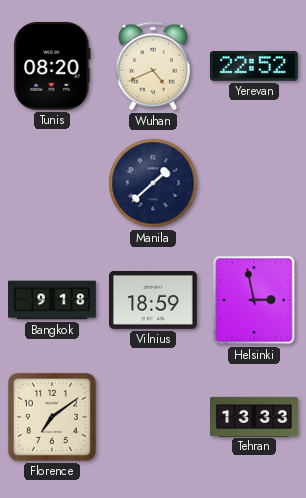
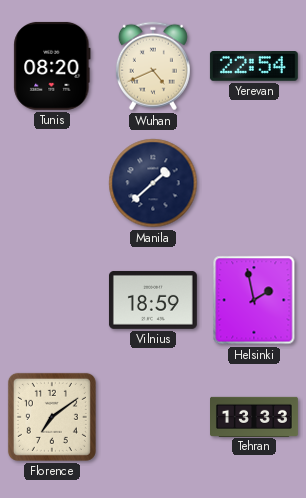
Yerevan: 22:52 -> 22:54 (254, 67)
Bangkok: 9:18 -> none (53, 300)
Helsinki: 2:58 -> 1:58 (254, 300)
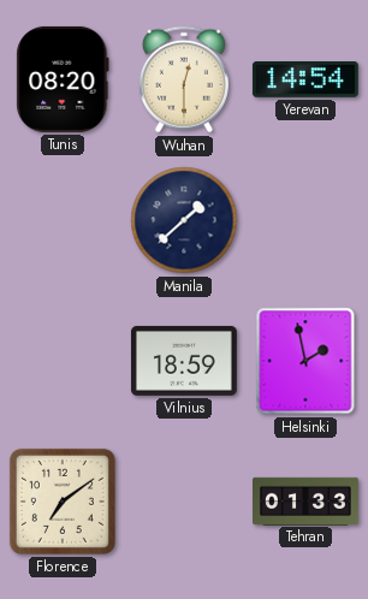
Wuhan: 4:41 -> 12:30 (184, 79)
Yerevan: 22:54 -> 14:54 (305, 81)
Tehran: 13:33 -> 01:33 (307, 500)
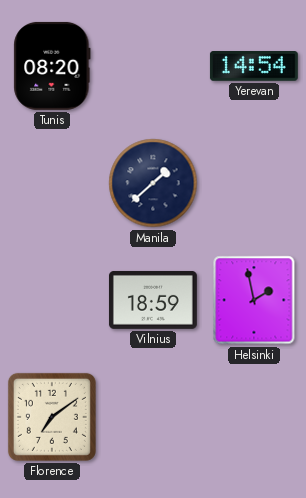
Wuhan: 12:30 -> none (184, 79)
Tehran: 01:33 -> none (307, 500)
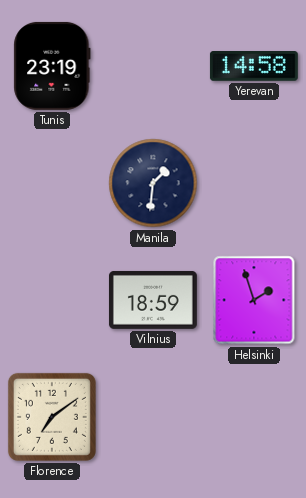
Tunis: 08:20 -> 23:19 (52, 66)
Yerevan: 14:54 -> 14:58 (254, 67)
Manila: 1:38 -> 1:31 (153, 183)
Helsinki: 1:58 -> 1:57 (254, 300)
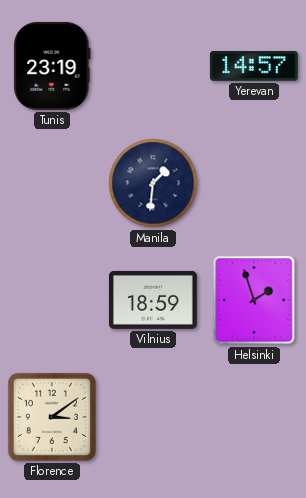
Yerevan: 14:58 -> 14:57 (254, 67)
Florence: 7:09 -> 3:09 (52, 417)
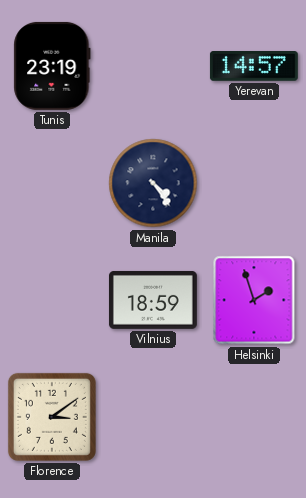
Manila: 1:31 -> 4:24 (153, 183)
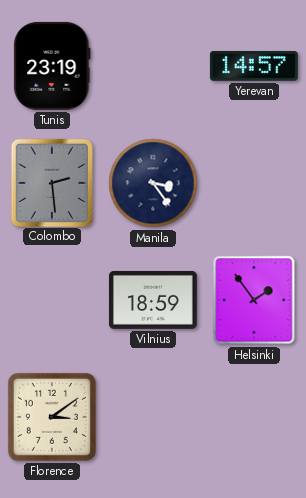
Colombo: none -> 2:29 (51, 182)
Manila: 4:24 -> 3:24 (153, 183)
Helsinki: 1:57 -> 1:54 (254, 300)
